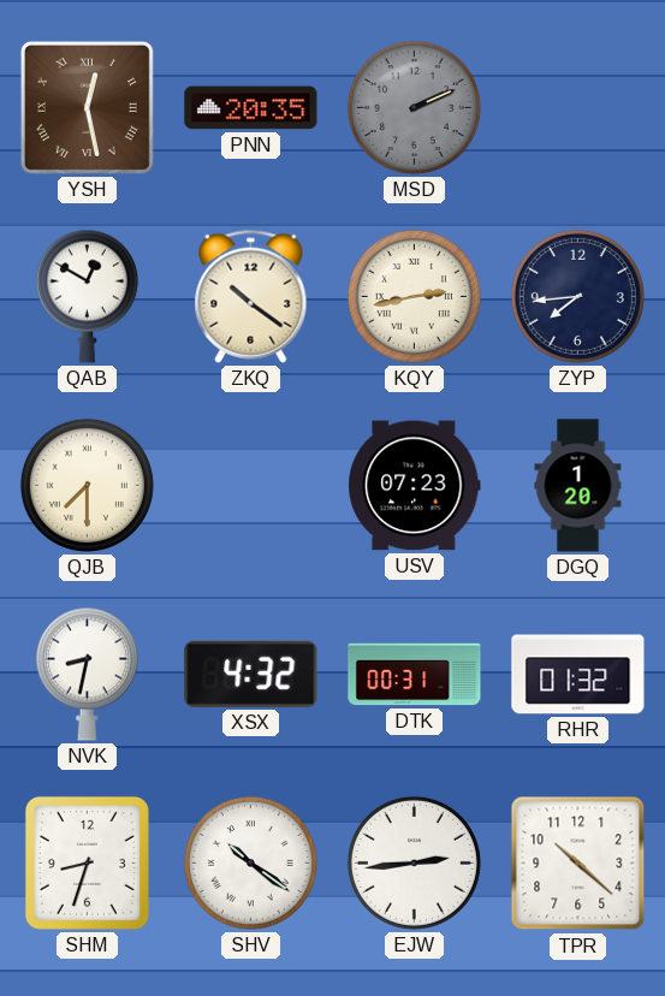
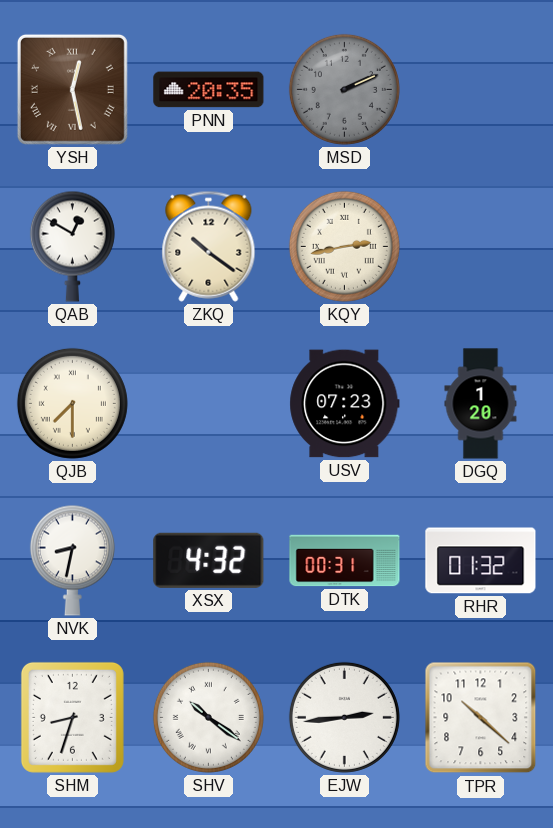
ZYP: 7:44 -> none (577, 296)
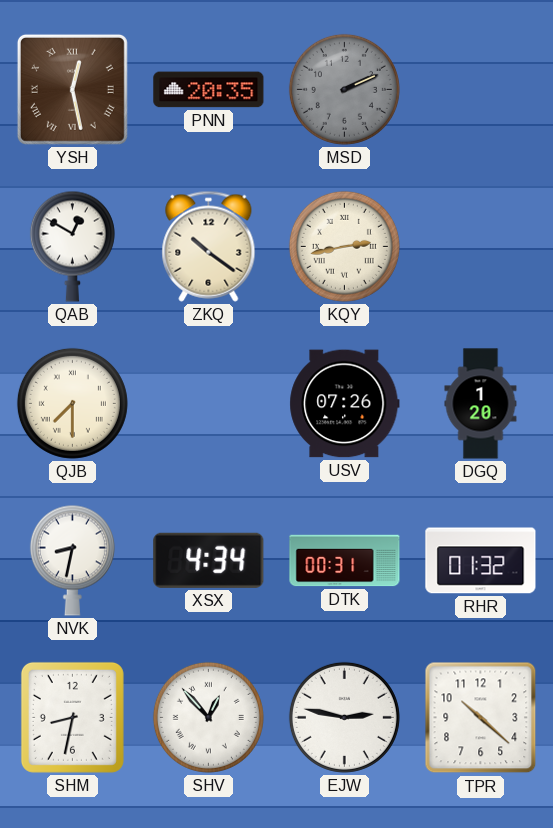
USV: 07:23 -> 07:26 (345, 404)
XSX: 4:32 -> 4:34 (209, 560)
SHM: 8:33 -> 8:32 (72, 717)
SHV: 10:21 -> 12:53 (208, 717)
EJW: 2:44 -> 2:47 (344, 717)
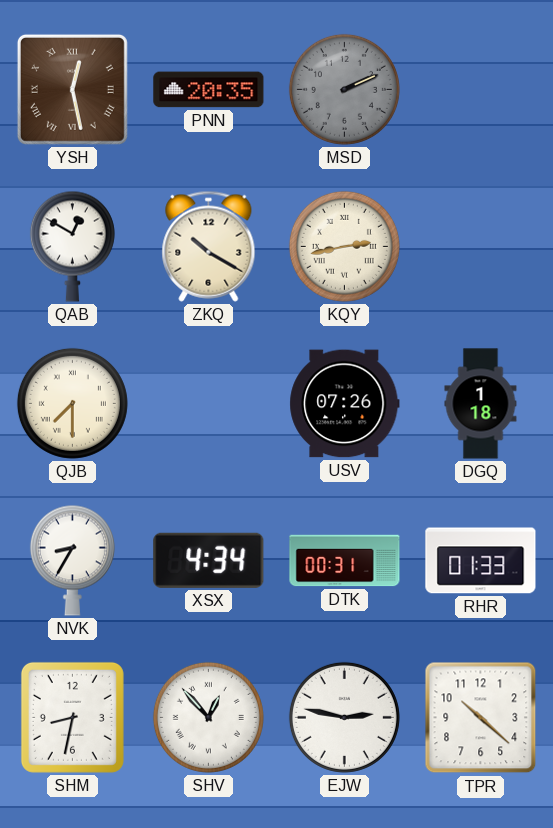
ZKQ: 10:21 -> 10:20 (209, 246)
DGQ: 1:20 -> 1:18 (481, 404)
NVK: 8:32 -> 8:35 (72, 560)
RHR: 01:32 -> 01:33 (481, 561)
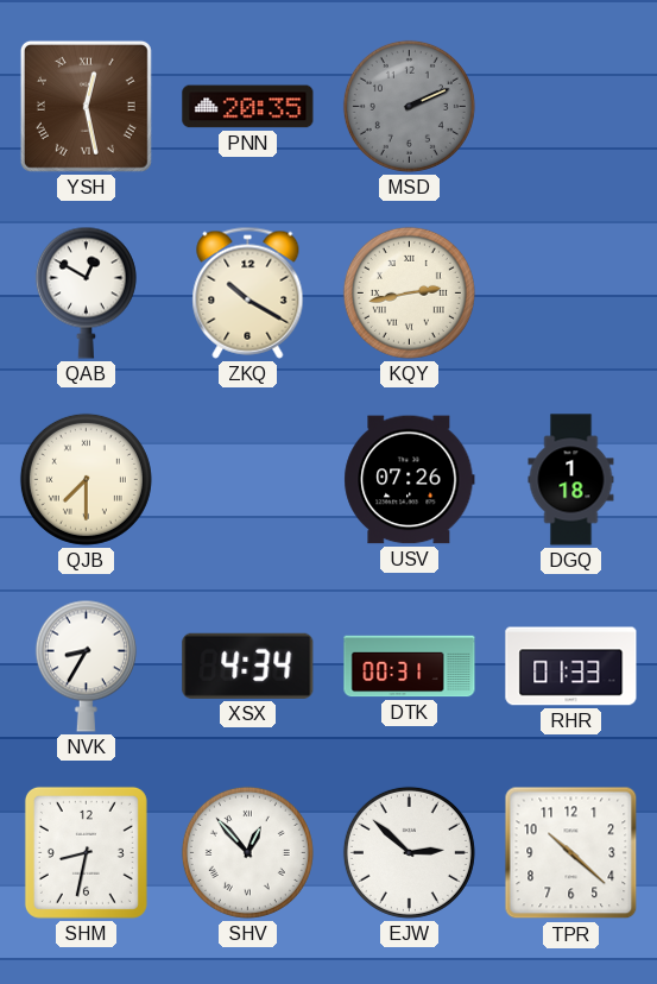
EJW: 2:47 -> 2:52 (409, 852)
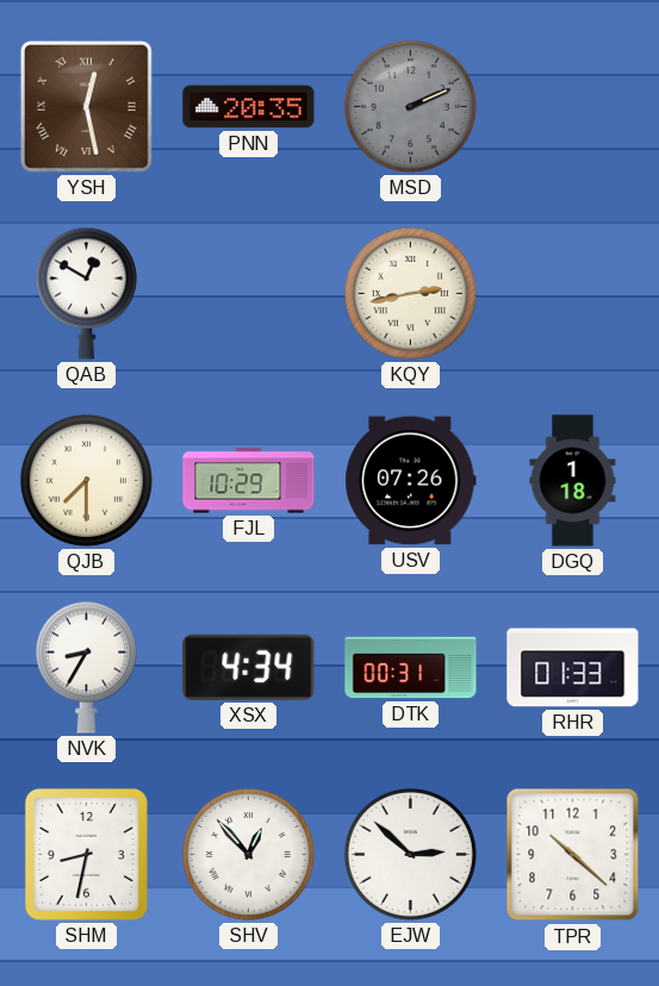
ZKQ: 10:20 -> none (248, 292)
FJL: none -> 10:29 (249, 481)
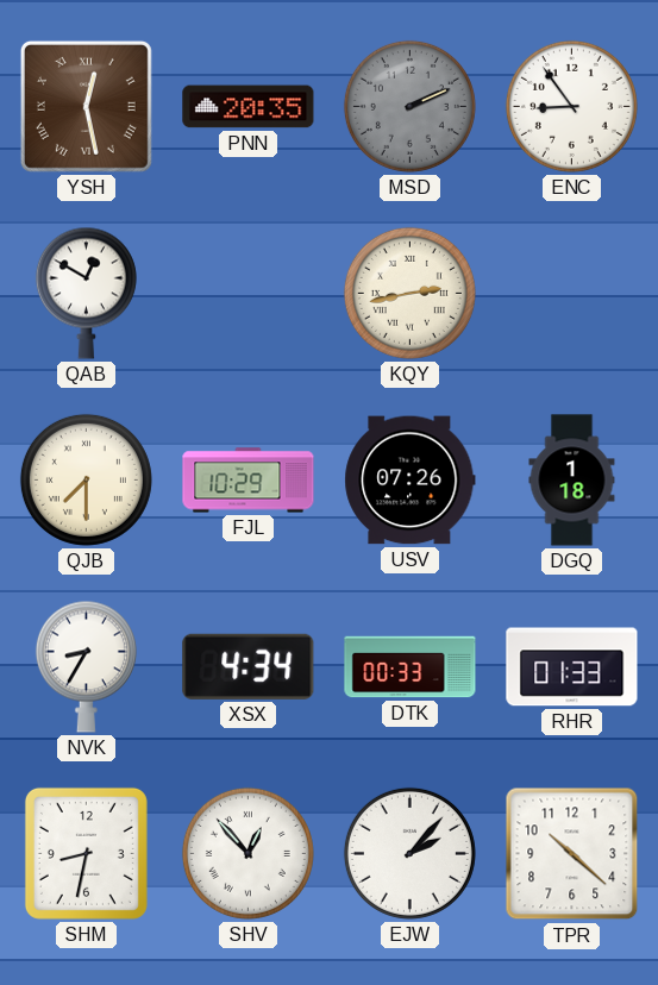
ENC: none -> 8:54 (571, 106)
DTK: 00:31 -> 00:33 (411, 667)
EJW: 2:52 -> 2:07 (409, 853)
